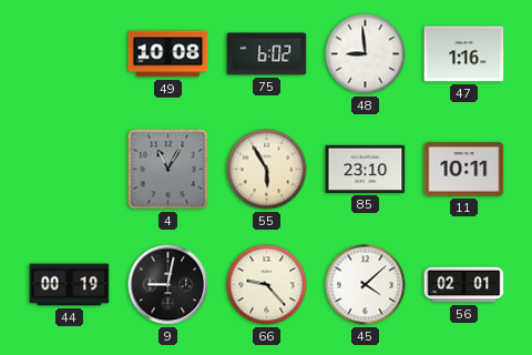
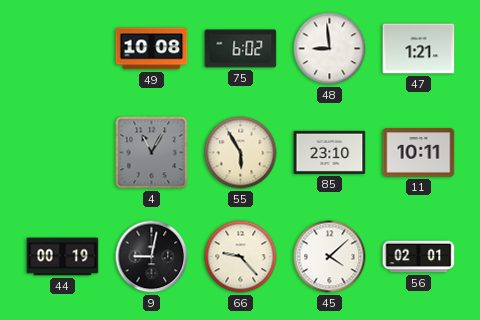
47: 1:16 -> 1:21 (419, 49)
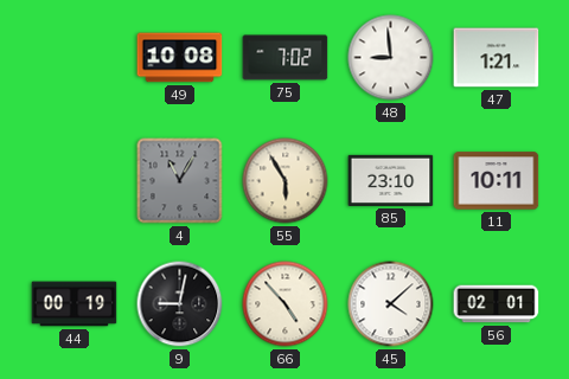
75: 6:02 -> 7:02 (286, 58)
66: 9:23 -> 4:53 (286, 304)
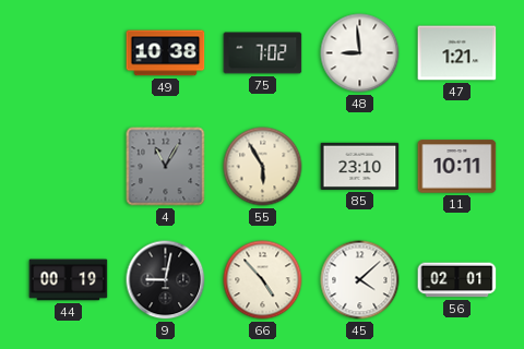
49: 10:08 -> 10:38 (166, 53)
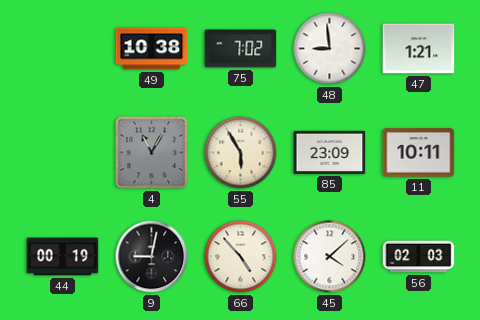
85: 23:10 -> 23:09 (330, 152)
56: 02:01 -> 02:03 (419, 257)
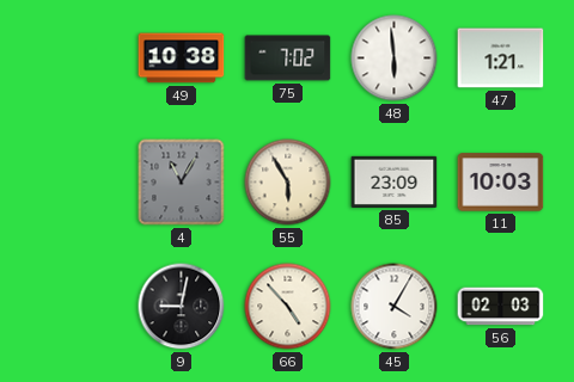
48: 8:59 -> 5:59 (395, 58)
11: 10:11 -> 10:03 (501, 183)
44: 00:19 -> none (63, 257)
45: 4:08 -> 4:05 (395, 307)
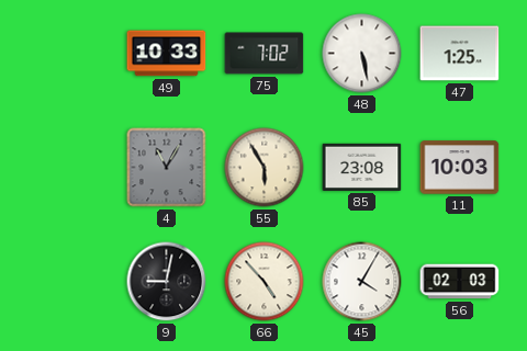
49: 10:38 -> 10:33 (167, 54)
48: 5:59 -> 5:28 (362, 54)
47: 1:21 -> 1:25 (460, 54)
85: 23:09 -> 23:08 (362, 167)
